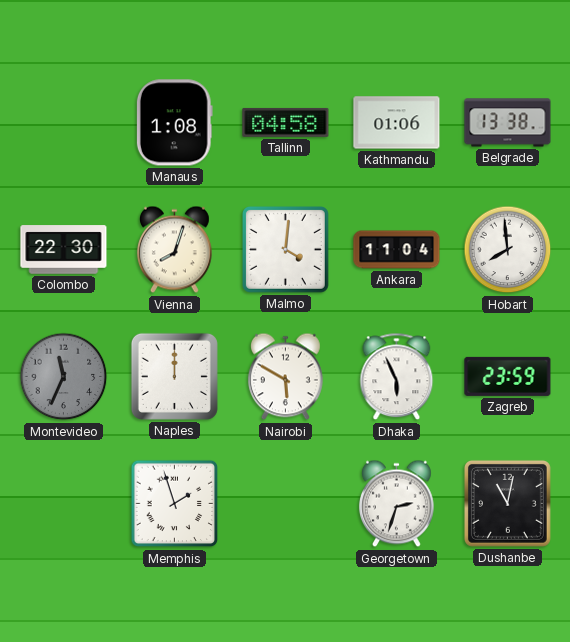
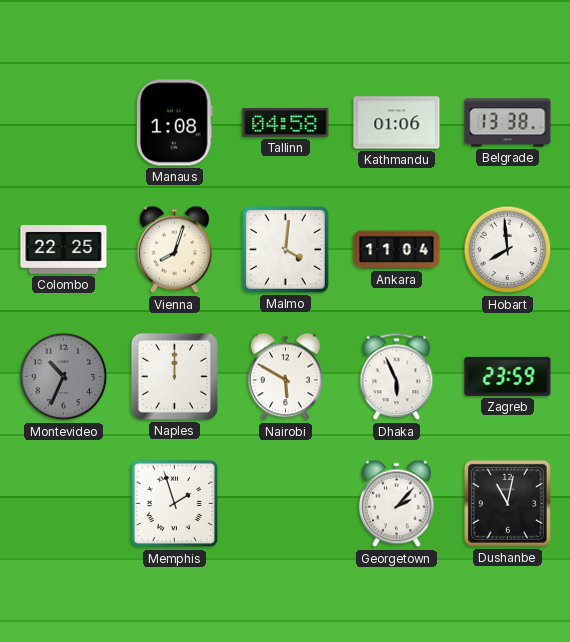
Colombo: 22:30 -> 22:25 (64, 250)
Montevideo: 11:34 -> 10:34 (64, 377)
Georgetown: 2:33 -> 2:07 (396, 504)
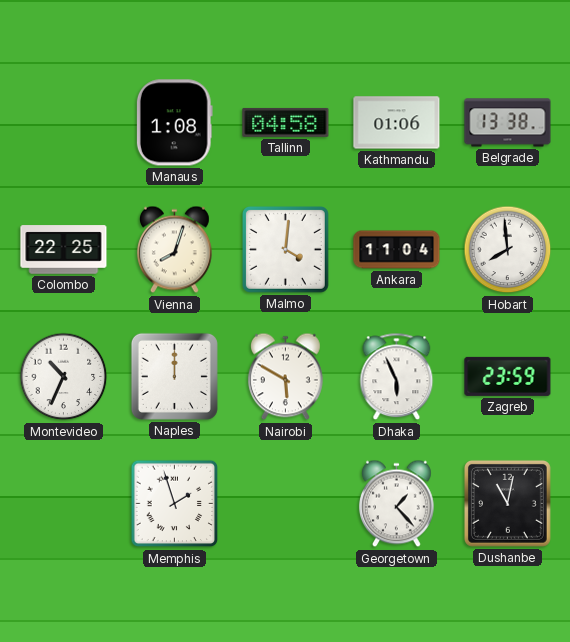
Montevideo dial: grey -> white (64, 377)
Georgetown: 2:07 -> 1:23 (396, 504)
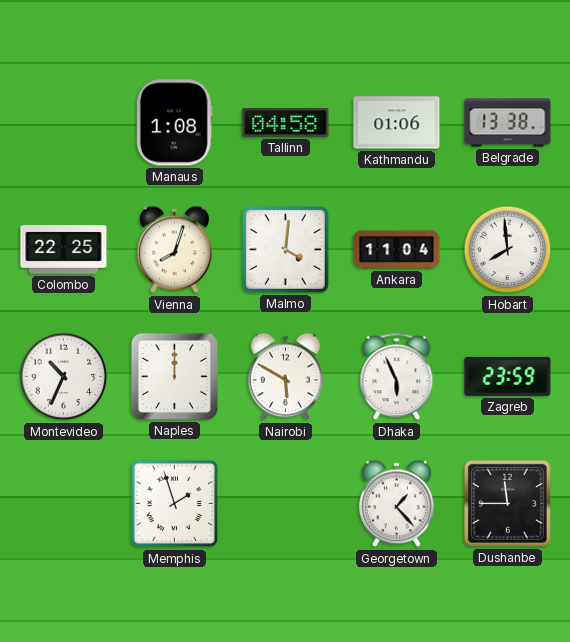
Dushanbe: 11:02 -> 11:45 (507, 503)
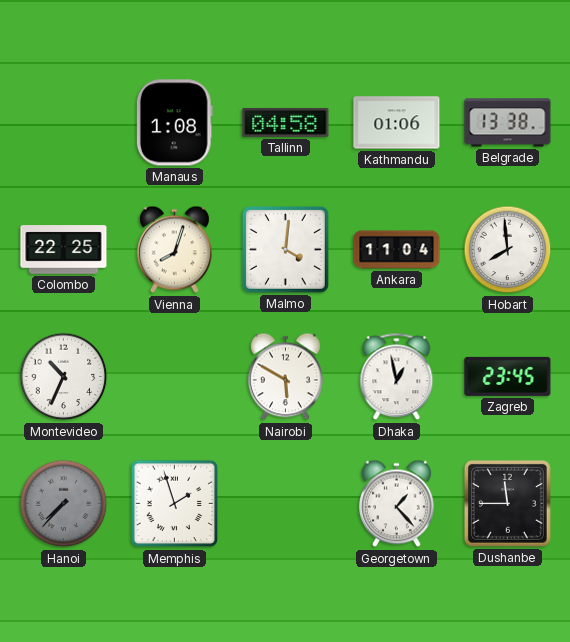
Naples: 12:00 -> none (174, 376)
Dhaka: 5:56 -> 12:58 (397, 377)
Zagreb: 23:59 -> 23:45 (508, 376)
Hanoi: none -> 7:37 (64, 504)
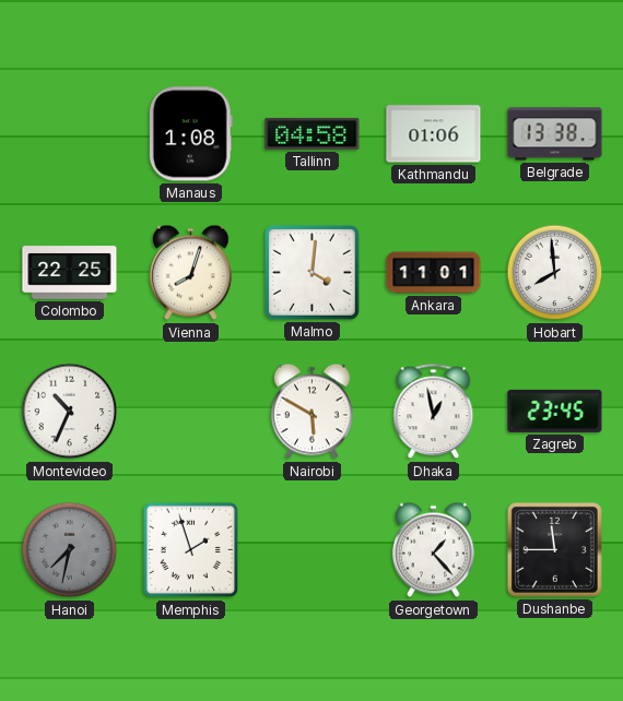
Ankara: 11:04 -> 11:01 (434, 273)
Hanoi: 7:37 -> 7:32 (70, 550)
